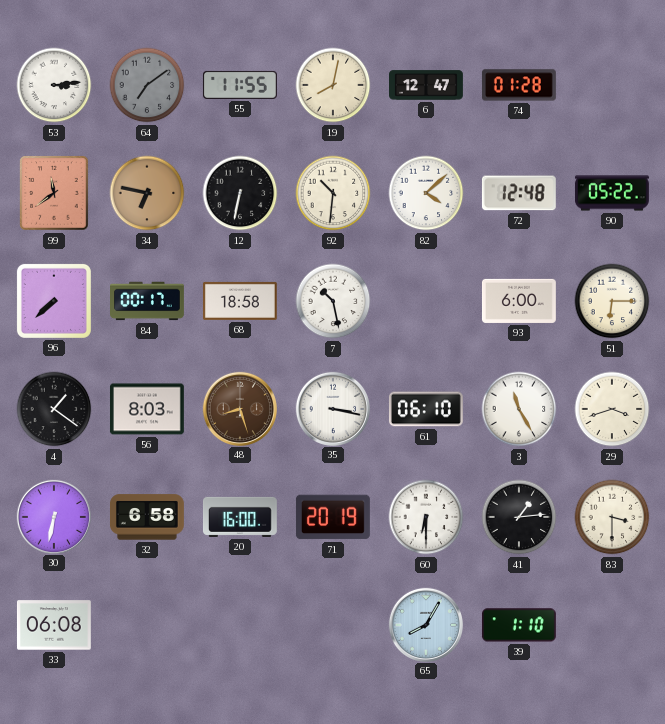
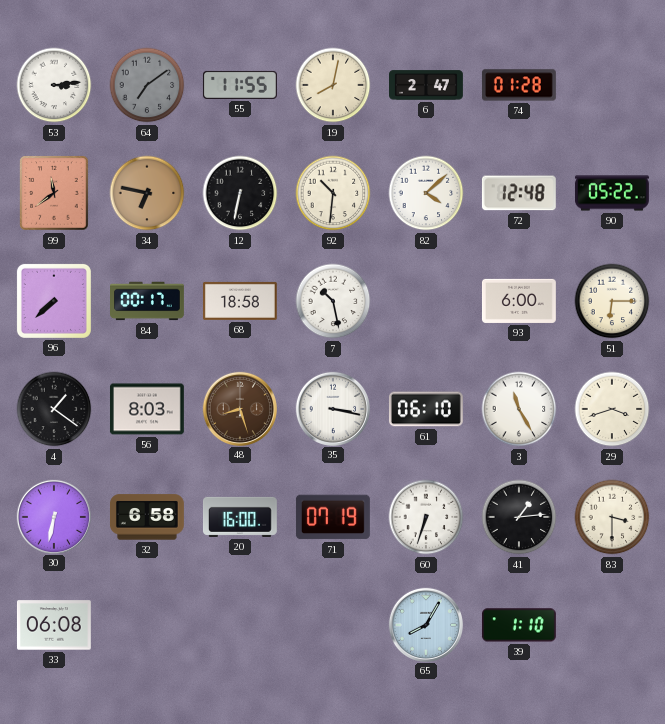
6: 12:47 -> 2:47 (427, 85)
71: 20:19 -> 07:19 (333, 517)
60: 6:30 -> 6:33 (426, 517)
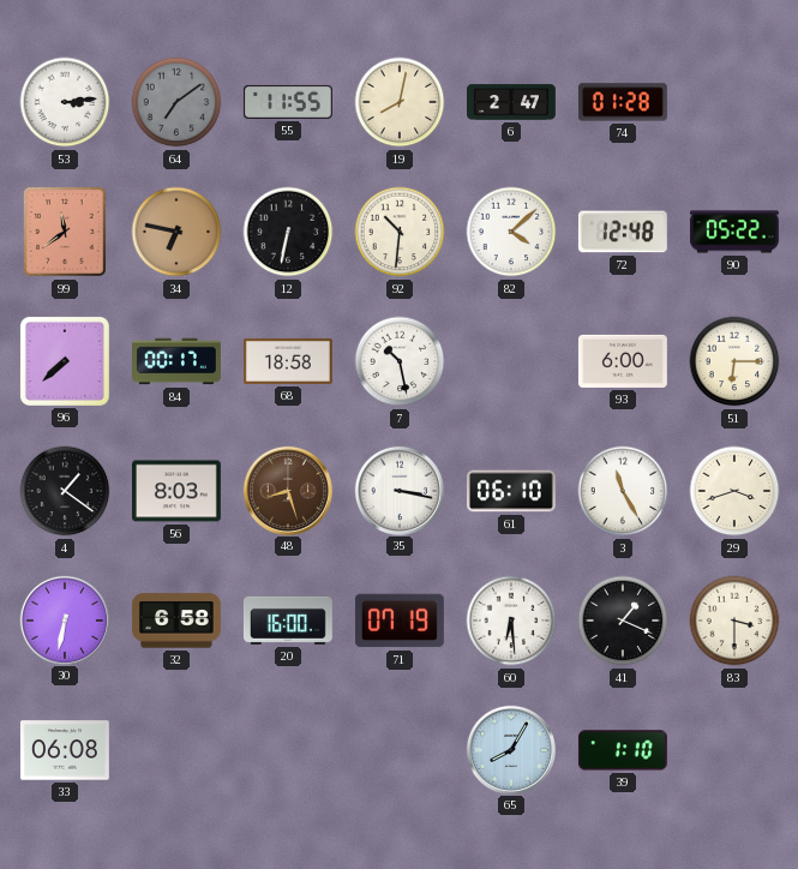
60: 6:33 -> 6:29 (511, 621)
41: 1:14 -> 1:19 (623, 621)
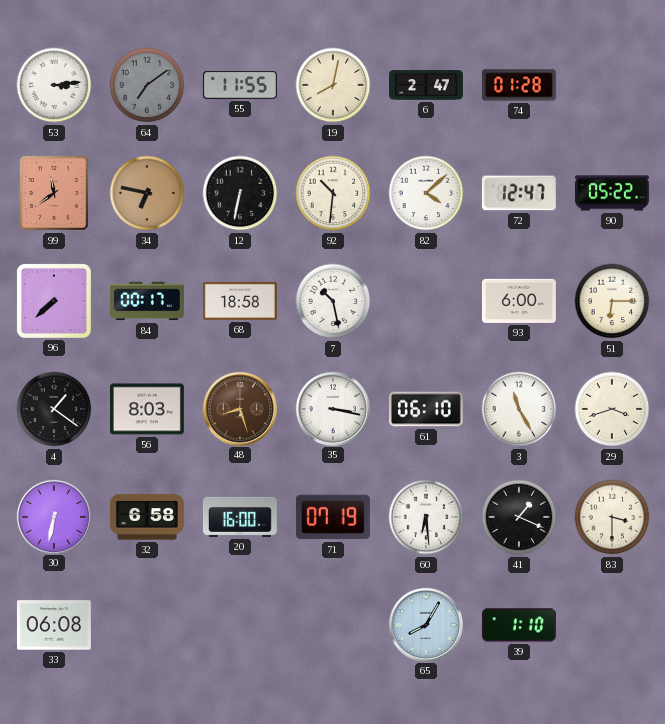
72: 12:48 -> 12:47 (519, 193)
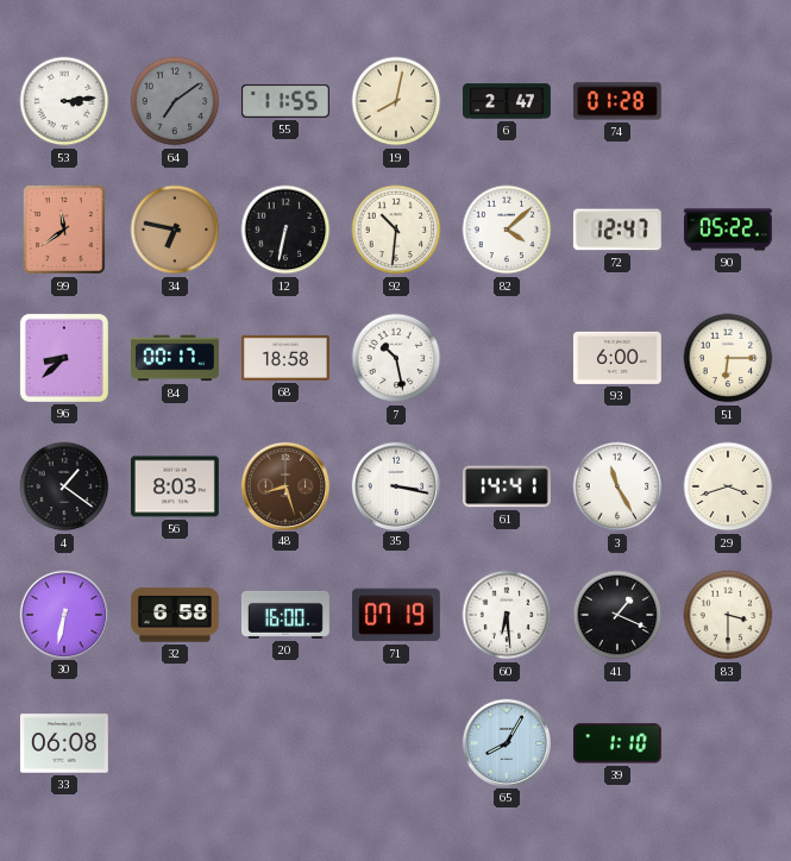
96: 7:38 -> 8:38 (64, 358)
61: 06:10 -> 14:41 (507, 486)
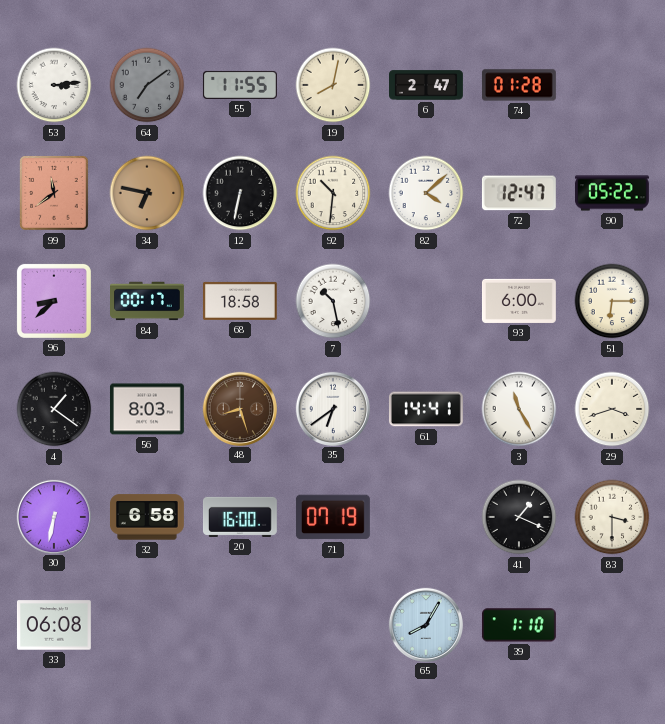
35: 3:17 -> 6:39 (332, 408)
60: 6:29 -> none (507, 615)
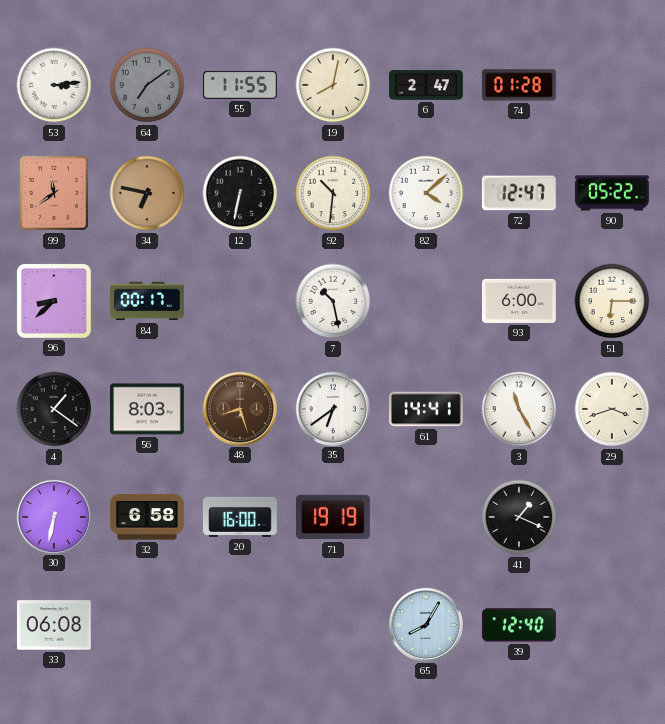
68: 18:58 -> none (240, 301)
71: 07:19 -> 19:19 (333, 517)
83: 3:30 -> none (612, 517)
39: 1:10 -> 12:40 (519, 625)
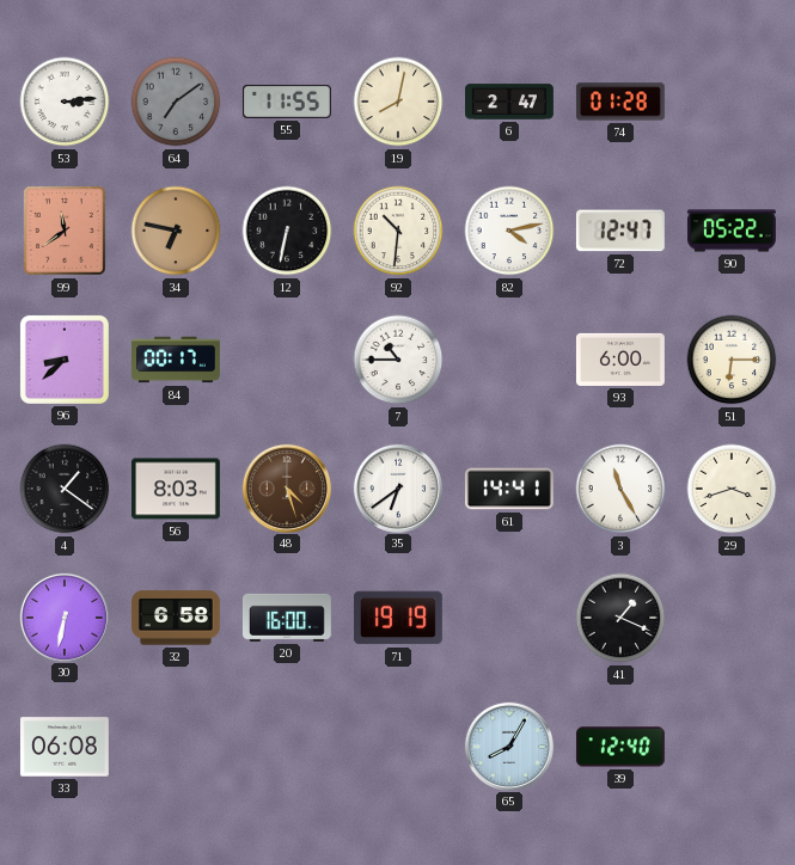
82: 4:08 -> 4:13 (509, 231)
7: 10:28 -> 10:45 (398, 360)
48: 8:27 -> 4:27 (286, 487)
